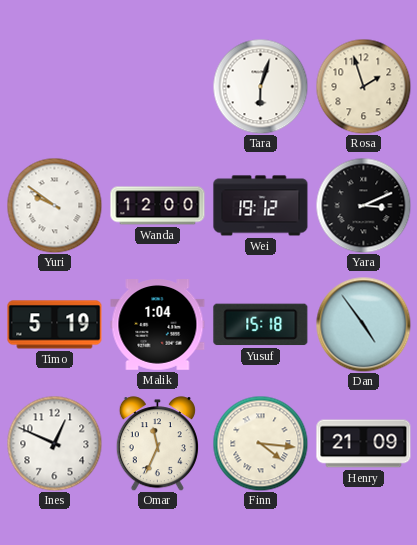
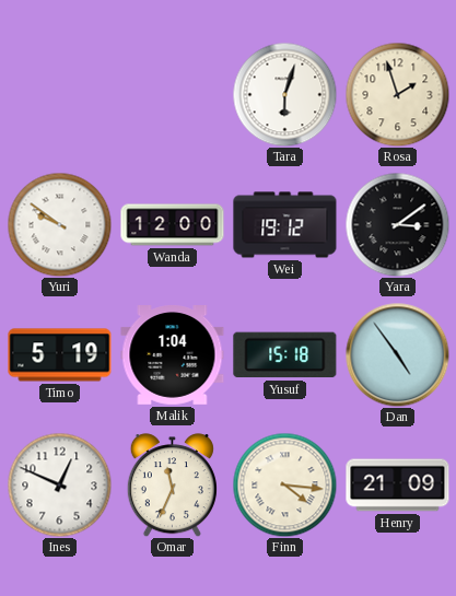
Yara: 3:11 -> 3:09 (397, 224)
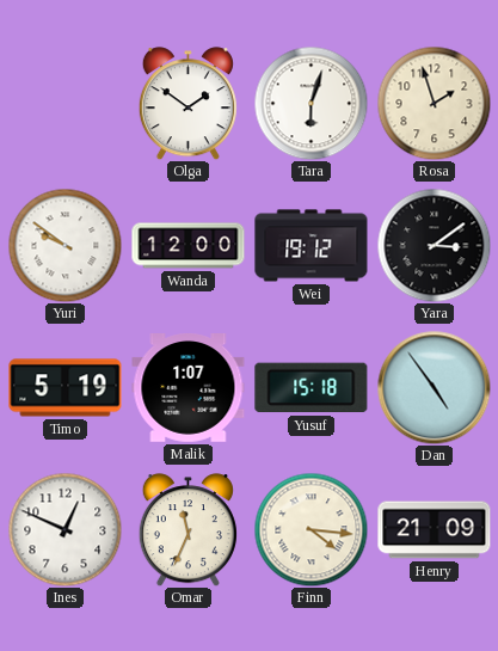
Olga: none -> 1:51 (187, 104)
Malik: 1:04 -> 1:07 (189, 388)
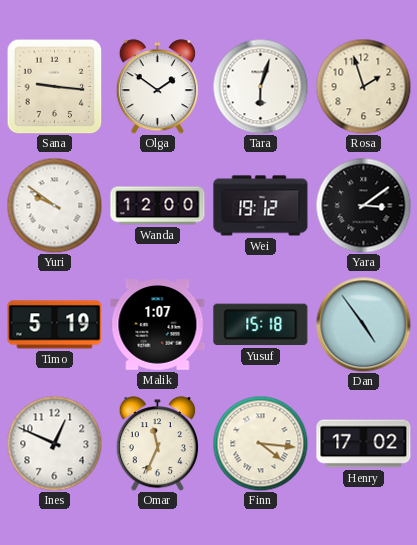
Sana: none -> 9:16 (54, 86)
Henry: 21:09 -> 17:02 (364, 444)
